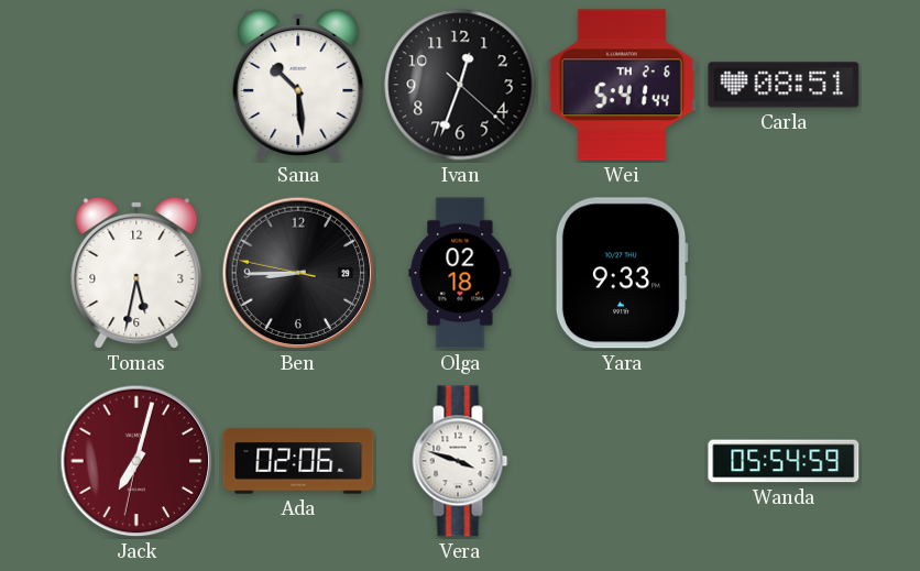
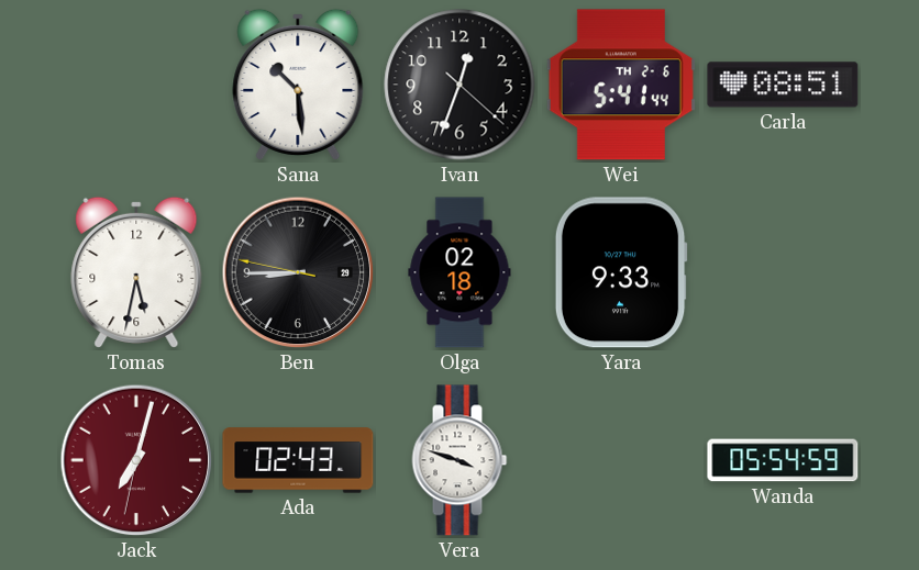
Ada: 02:06 -> 02:43 (298, 460)
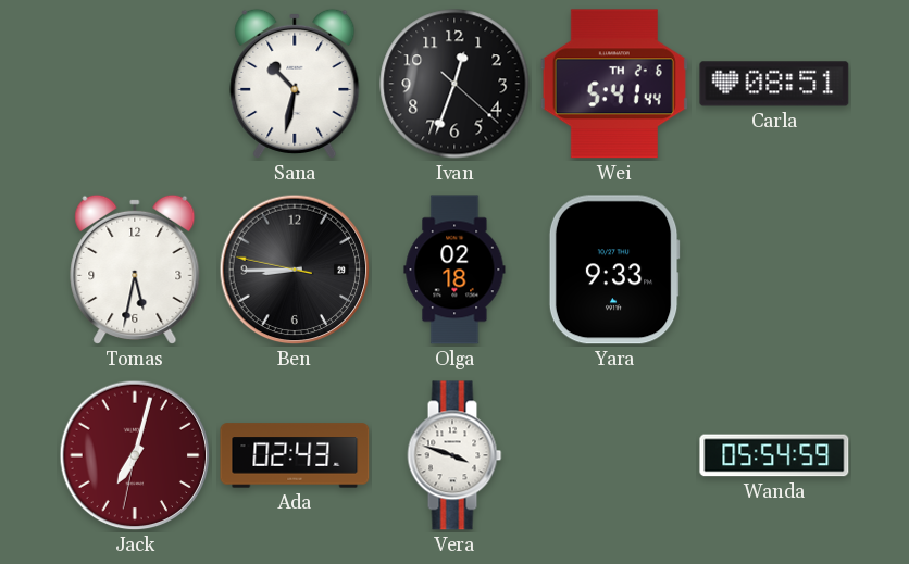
Sana: 10:29 -> 10:32 (295, 84)
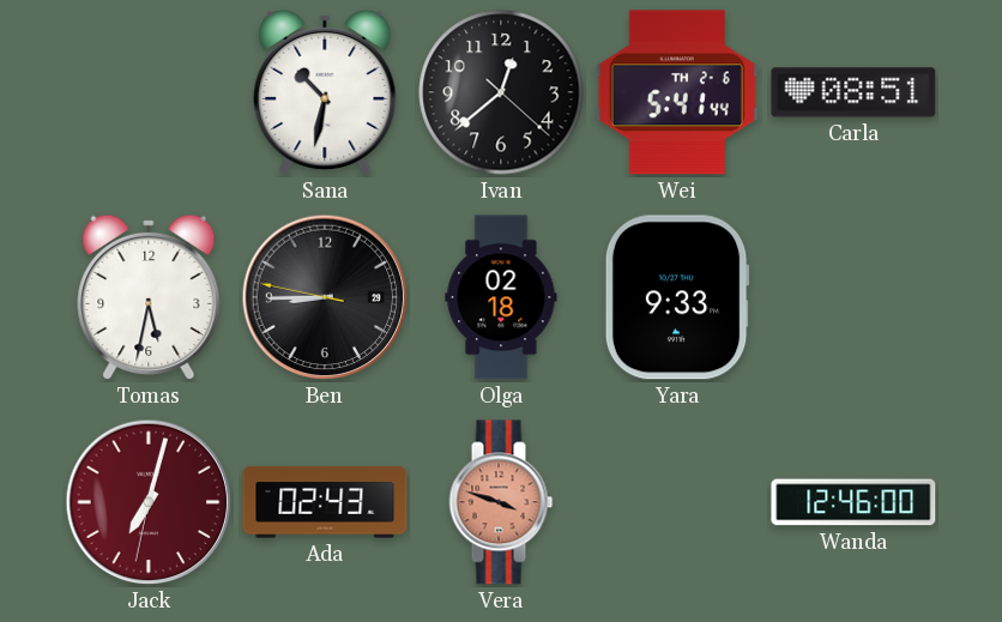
Ivan: 12:33 -> 12:38 (501, 92)
Vera dial: white -> salmon (501, 502)
Wanda: 05:54 -> 12:46 (853, 502)
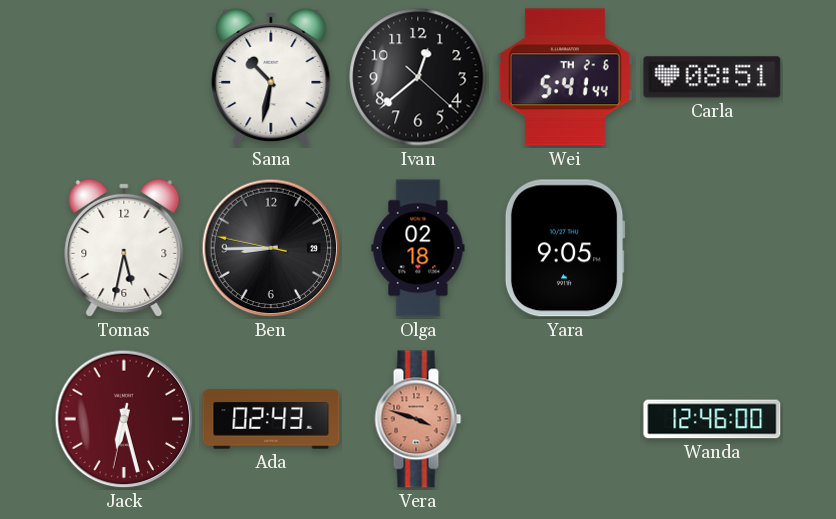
Yara: 9:33 -> 9:05 (565, 248)
Jack: 7:02 -> 6:27 (124, 419)
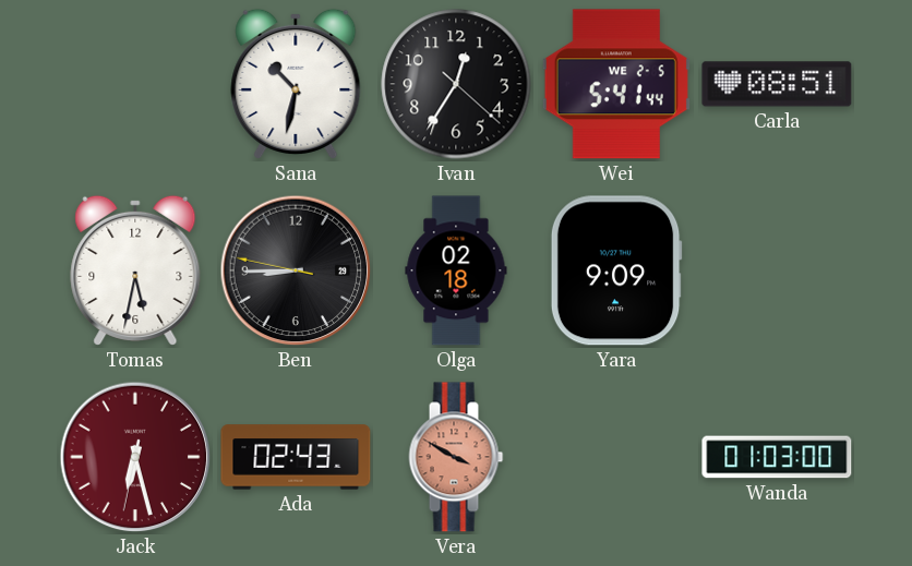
Ivan: 12:38 -> 12:35 (456, 84)
Wei date: TH 2-6 -> WE 2-5 (616, 84)
Yara: 9:05 -> 9:09 (616, 270)
Vera: 3:48 -> 3:50 (456, 457)
Wanda: 12:46 -> 01:03 (777, 457)
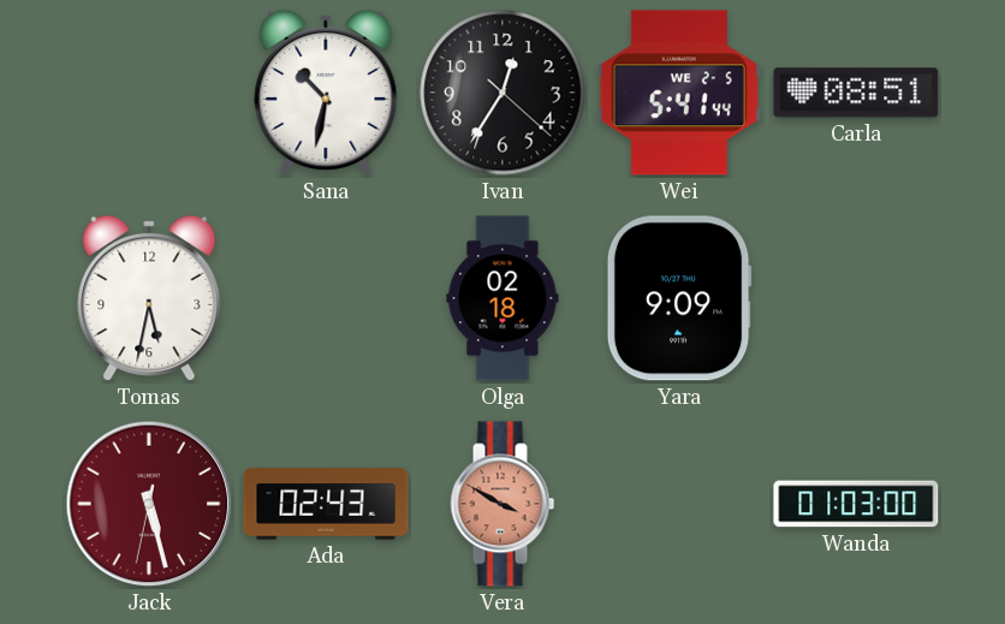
Ben: 8:44 -> none (296, 270)
Jack: 6:27 -> 5:27 (149, 504)
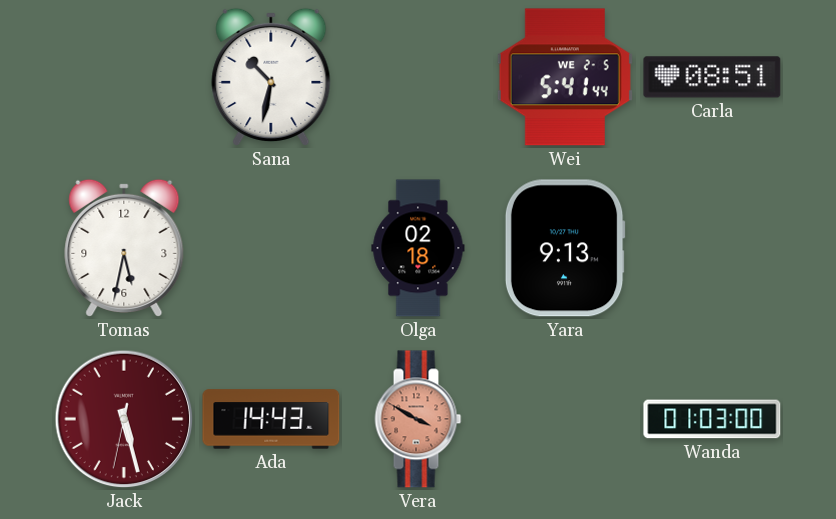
Ivan: 12:35 -> none (502, 93)
Yara: 9:09 -> 9:13 (565, 248)
Ada: 02:43 -> 14:43 (271, 419)
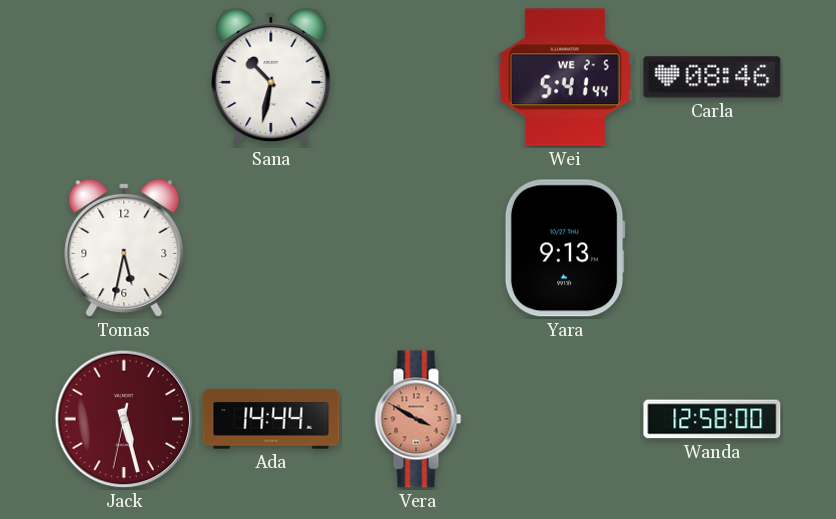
Carla: 08:51 -> 08:46 (712, 77)
Olga: 02:18 -> none (418, 248)
Ada: 14:43 -> 14:44 (271, 419)
Wanda: 01:03 -> 12:58 (712, 419)
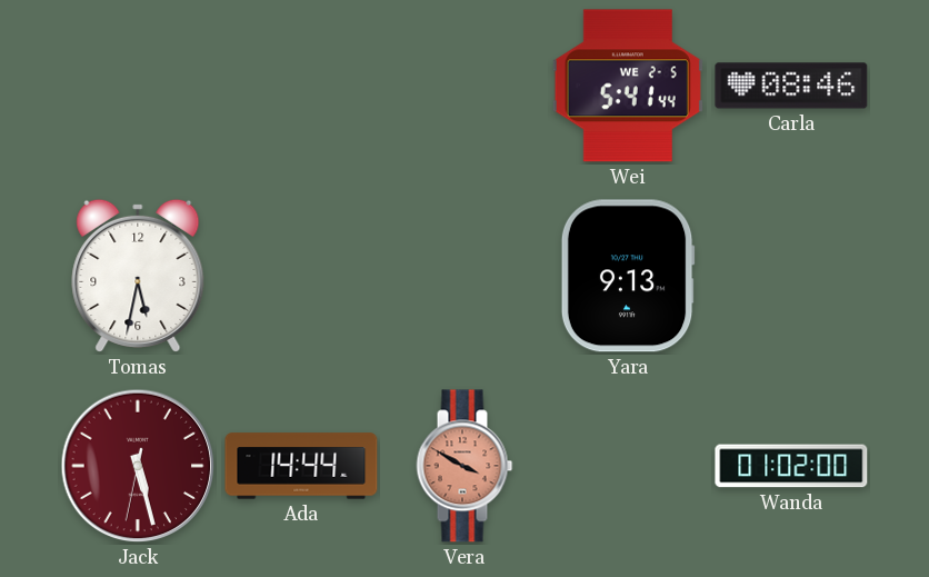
Sana: 10:32 -> none (271, 77)
Wanda: 12:58 -> 01:02 (791, 466)
